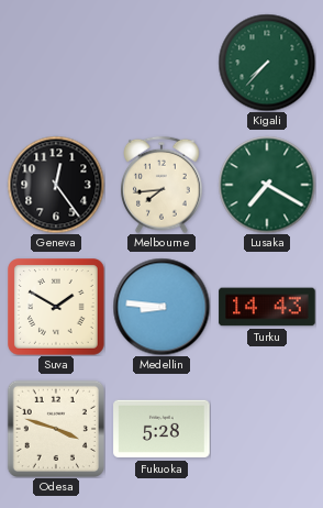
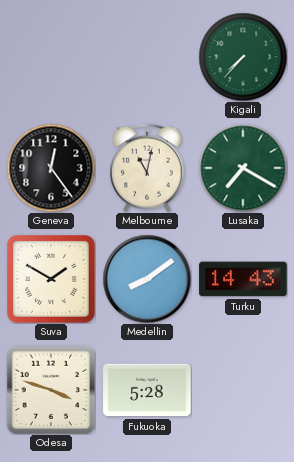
Melbourne: 7:44 -> 11:02 (147, 168)
Medellin: 8:46 -> 8:09 (147, 279)
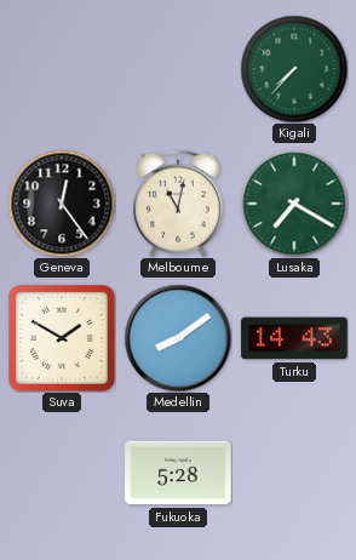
Odesa: 3:48 -> none (51, 390)
